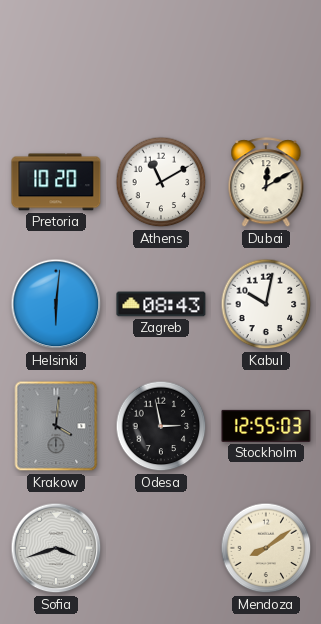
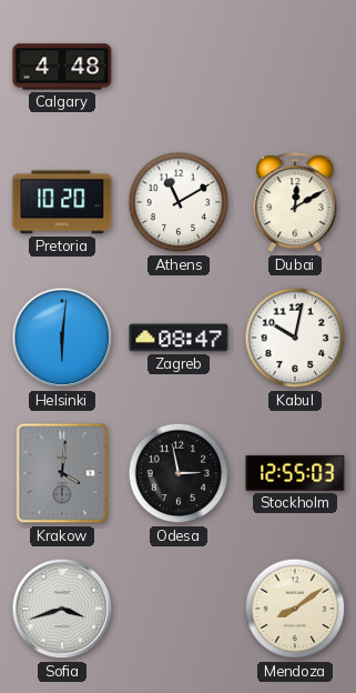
Calgary: none -> 4:48 (62, 67)
Zagreb: 08:43 -> 08:47 (179, 338)
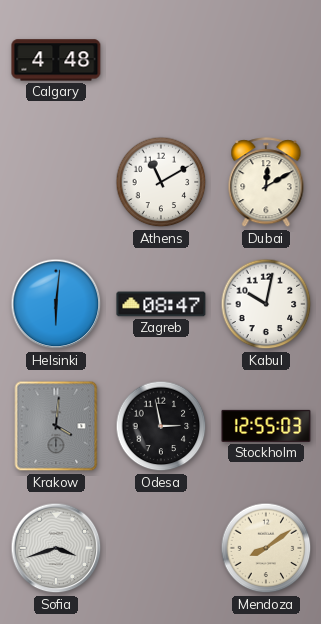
Pretoria: 10:20 -> none (62, 202)
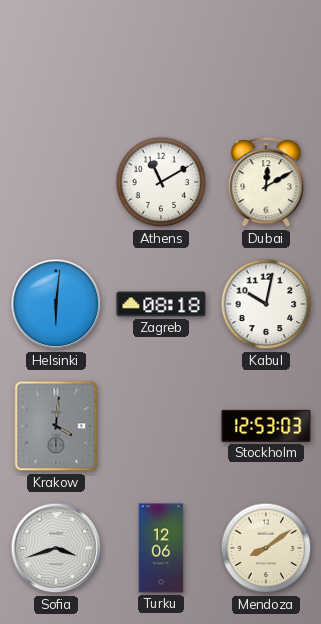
Calgary: 4:48 -> none (56, 60)
Zagreb: 08:47 -> 08:18 (161, 304)
Odesa: 2:58 -> none (161, 426)
Stockholm: 12:55 -> 12:53 (266, 426)
Turku: none -> 12:06 (161, 548)
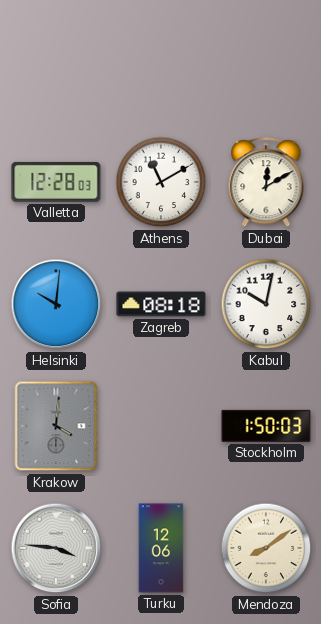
Valletta: none -> 12:28 (56, 182)
Helsinki: 6:01 -> 10:01 (56, 304)
Stockholm: 12:53 -> 1:50 (266, 426)
Sofia: 3:42 -> 3:46 (56, 548)
